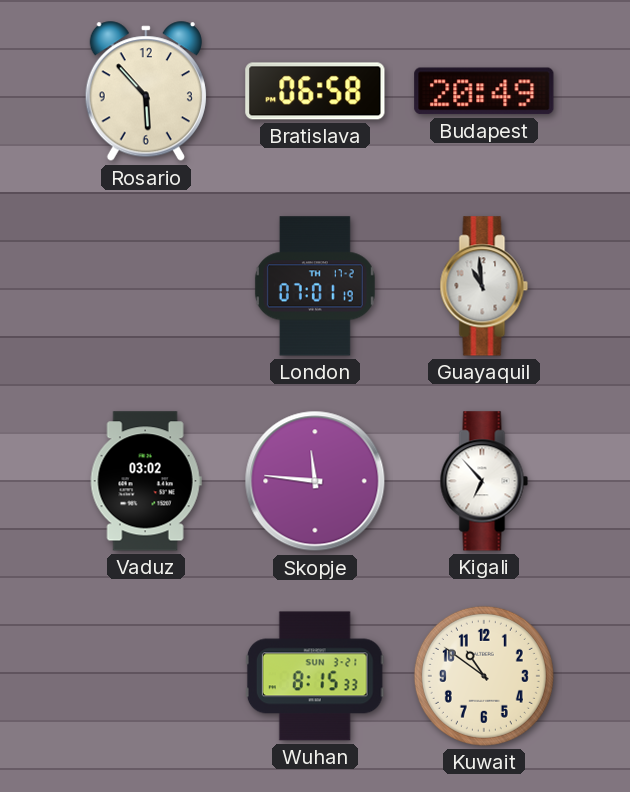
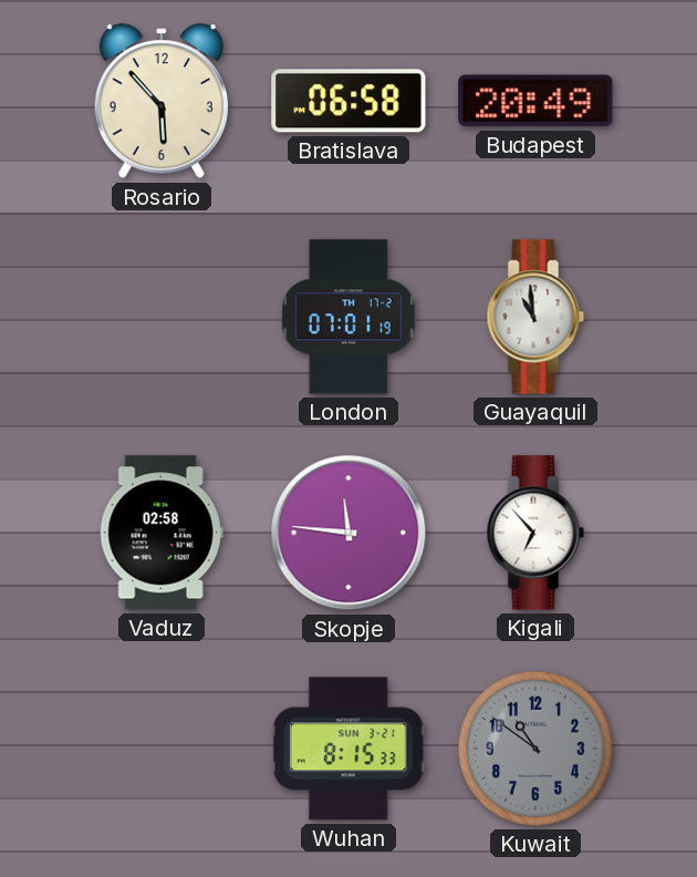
Vaduz: 03:02 -> 02:58 (162, 533)
Kuwait dial: cream -> grey (535, 749)
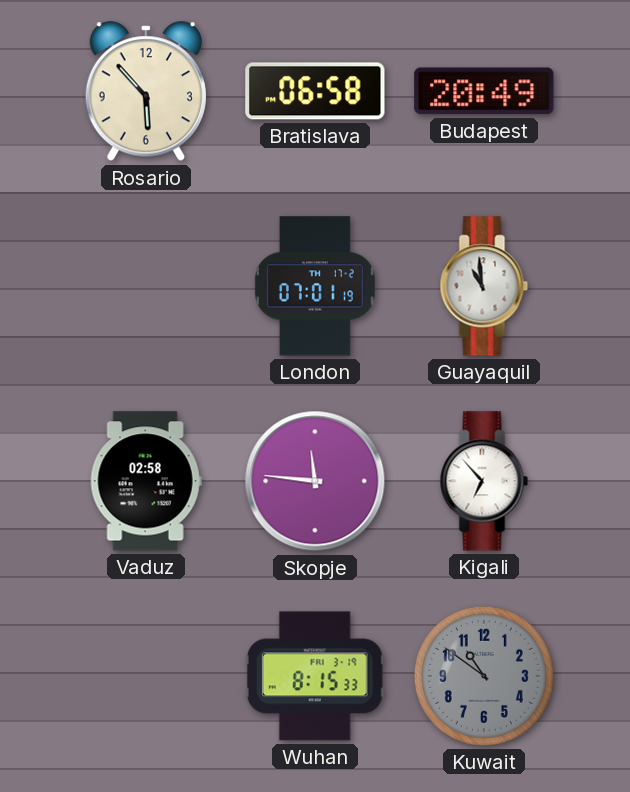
Wuhan date: SUN 3-21 -> FRI 3-19 (315, 676)
